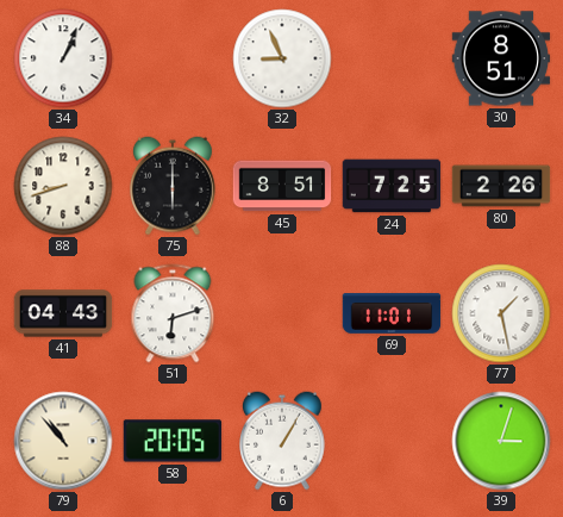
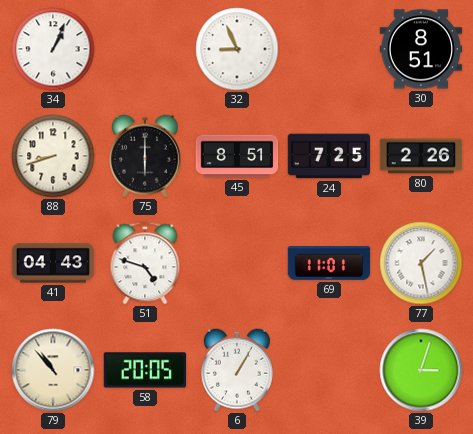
51: 6:12 -> 4:48 (145, 263)
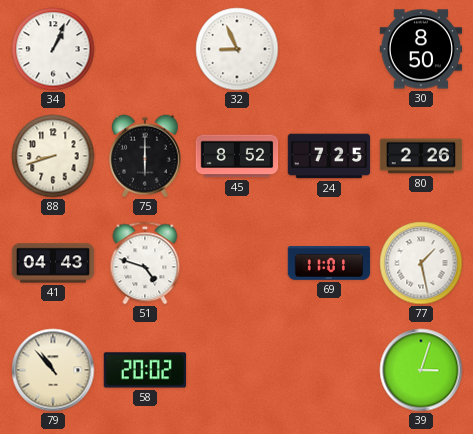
30: 8:51 -> 8:50 (421, 49)
45: 8:51 -> 8:52 (237, 156)
58: 20:05 -> 20:02 (145, 370)
6: 1:05 -> none (238, 370)
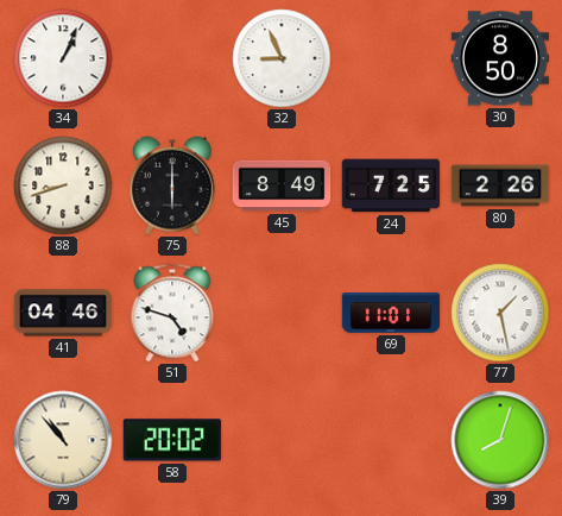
45: 8:52 -> 8:49 (282, 185)
41: 04:43 -> 04:46 (63, 313)
39: 3:03 -> 8:03 (500, 440)
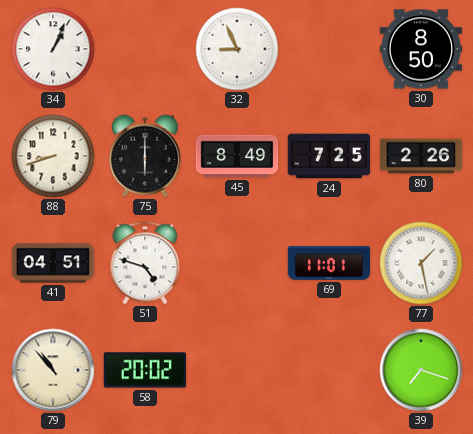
41: 04:46 -> 04:51 (53, 263)
39: 8:03 -> 7:18 (421, 370)
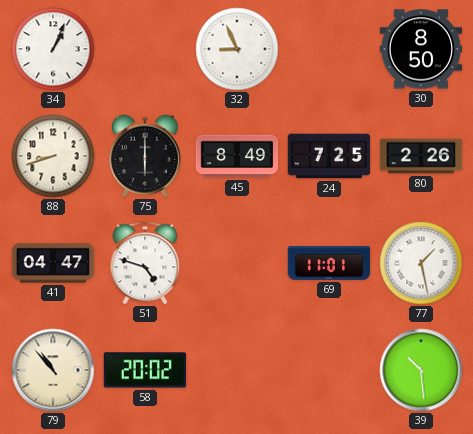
41: 04:51 -> 04:47 (53, 263)
39: 7:18 -> 10:29 (421, 370)
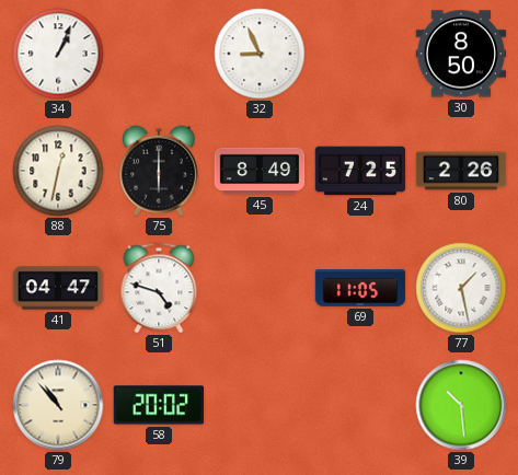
88: 8:42 -> 12:32 (58, 171)
69: 11:01 -> 11:05 (360, 288)
